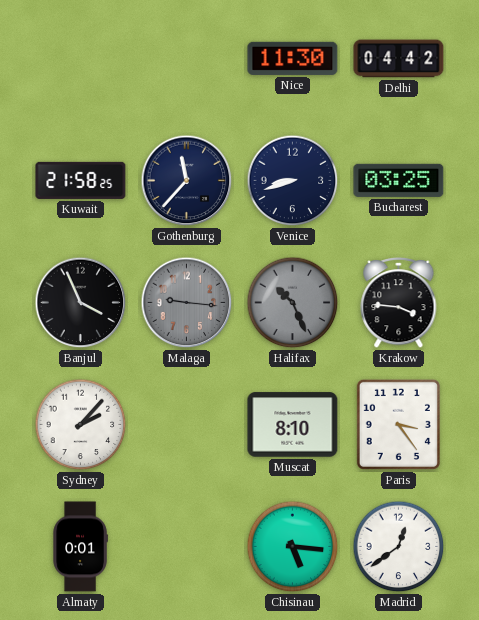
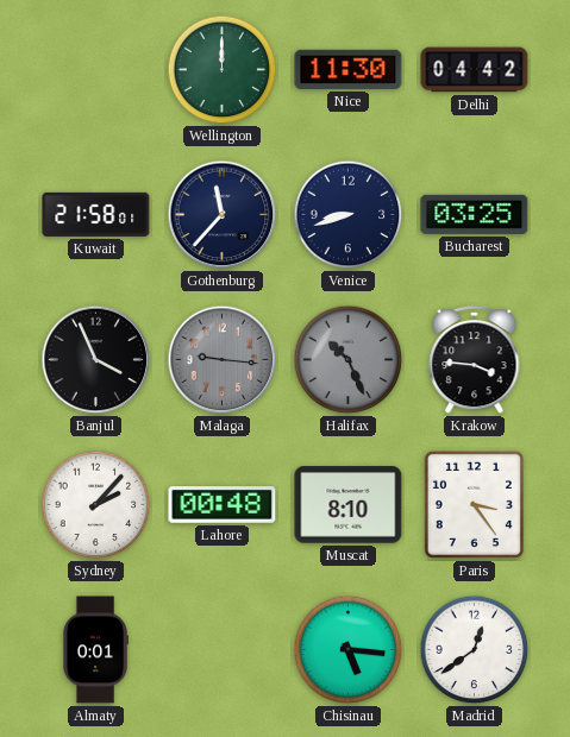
Wellington: none -> 12:00 (223, 70)
Kuwait: 21:58:25 -> 21:58:01 (96, 214)
Lahore: none -> 00:48 (223, 505)
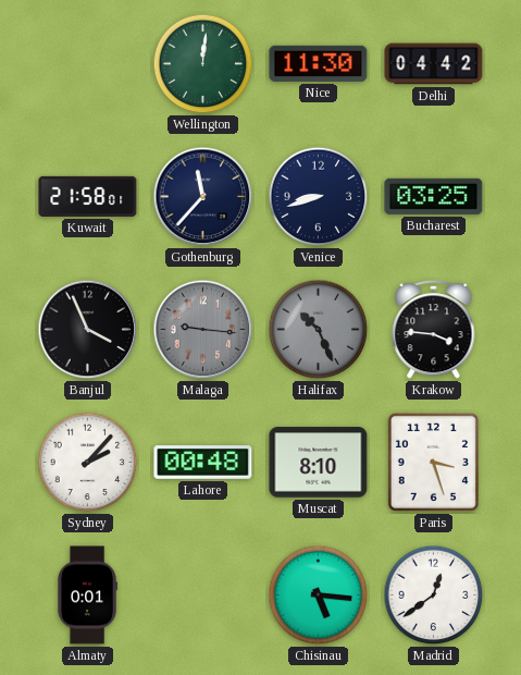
Wellington: 12:00 -> 12:01 (203, 64)
Paris: 3:24 -> 3:27 (433, 462)
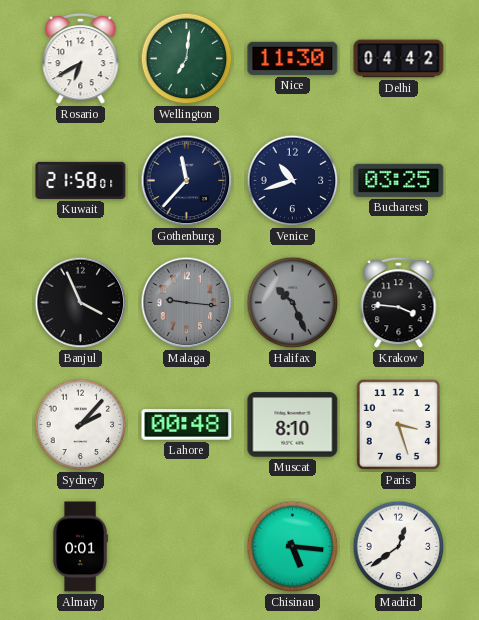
Rosario: none -> 6:40 (81, 58)
Wellington: 12:01 -> 7:01 (187, 59)
Venice: 8:42 -> 10:42 (293, 181)
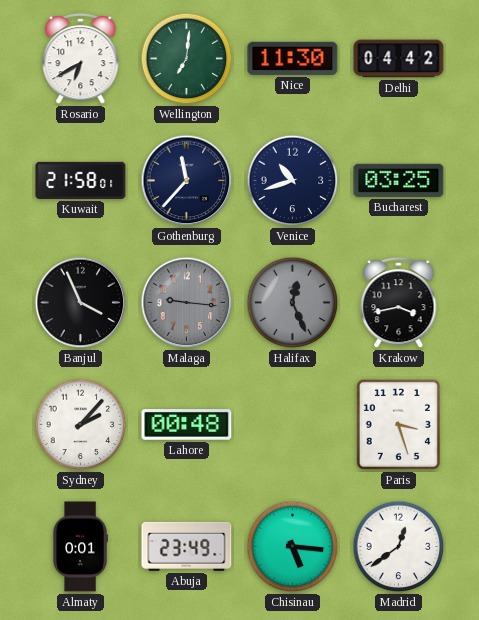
Halifax: 10:26 -> 12:26 (293, 303)
Krakow: 3:46 -> 3:43 (399, 302)
Muscat: 8:10 -> none (293, 425)
Abuja: none -> 23:49 (187, 546)
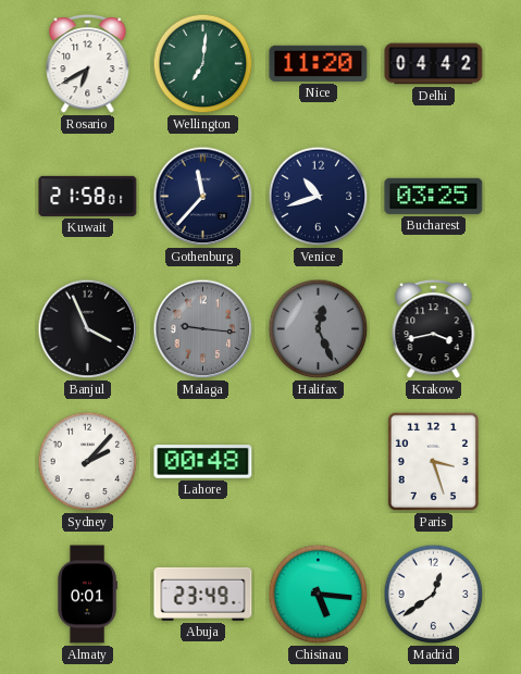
Nice: 11:30 -> 11:20 (319, 63)
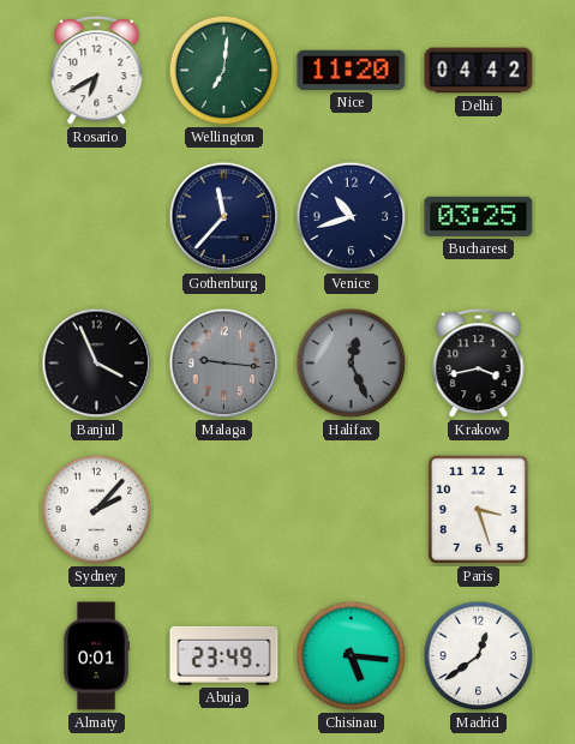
Kuwait: 21:58 -> none (88, 196)
Lahore: 00:48 -> none (203, 462)
